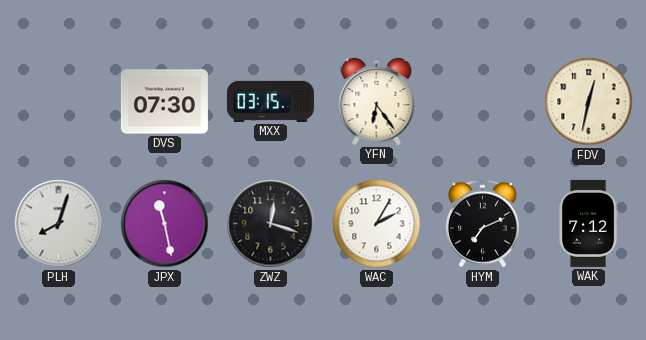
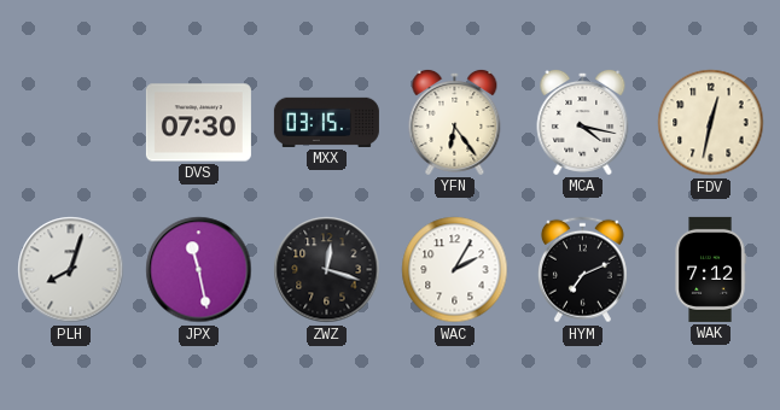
MCA: none -> 4:17 (583, 122)
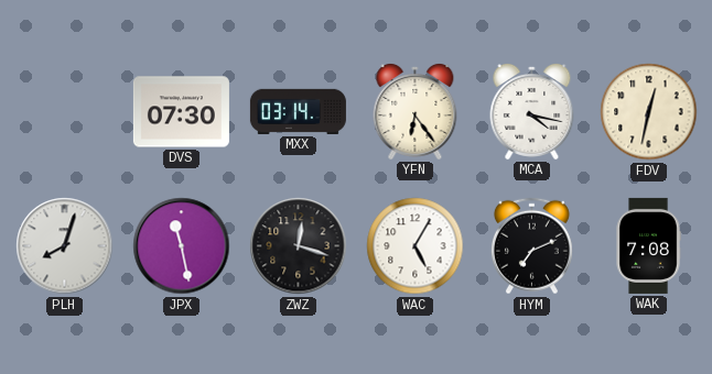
MXX: 03:15 -> 03:14 (298, 111)
WAC: 2:05 -> 5:05 (416, 246)
WAK: 7:12 -> 7:08 (648, 245)
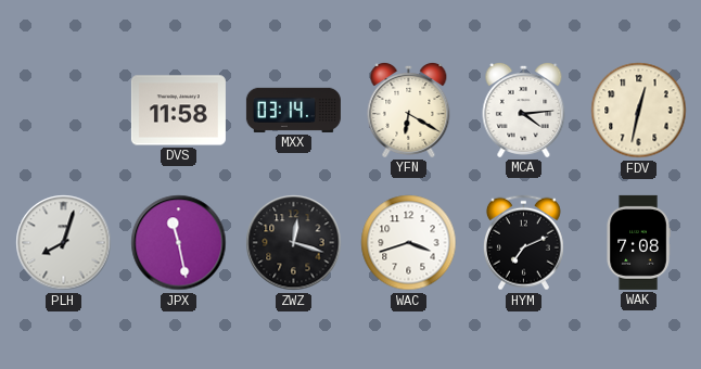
DVS: 07:30 -> 11:58 (178, 111)
YFN: 6:24 -> 6:20 (409, 110)
MCA: 4:17 -> 4:14 (524, 110)
WAC: 5:05 -> 3:42 (409, 243)
